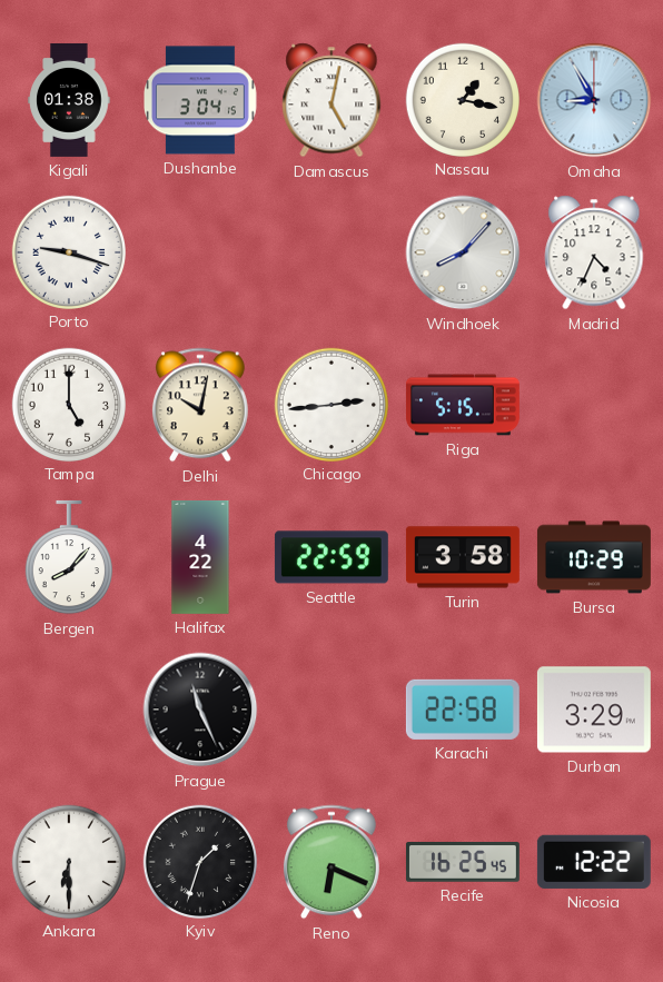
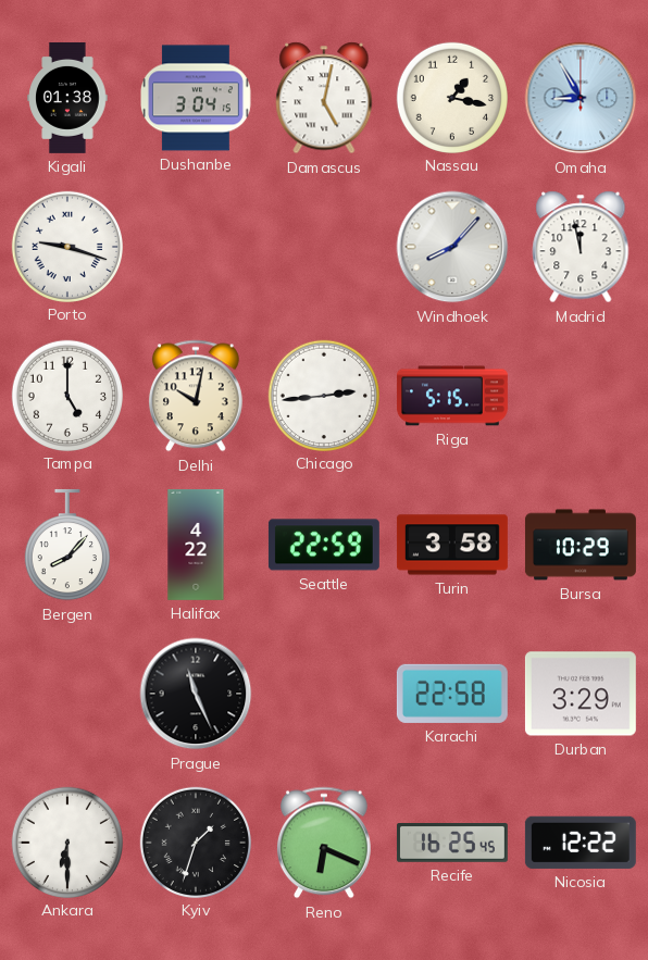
Madrid: 4:34 -> 11:58 (581, 247)
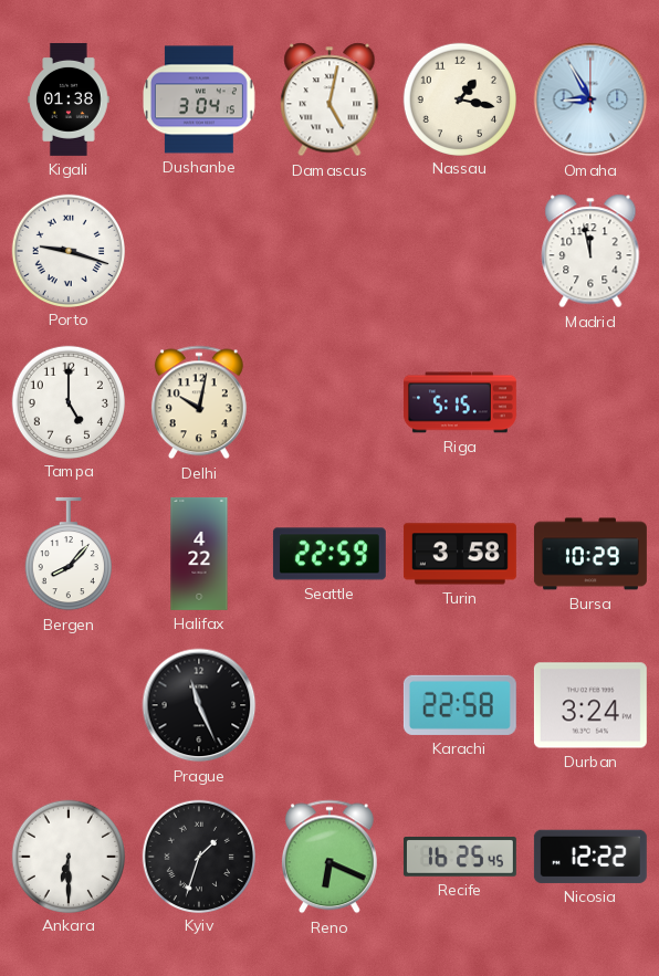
Windhoek: 8:07 -> none (452, 247)
Chicago: 2:44 -> none (323, 395)
Durban: 3:29 -> 3:24 (590, 705)
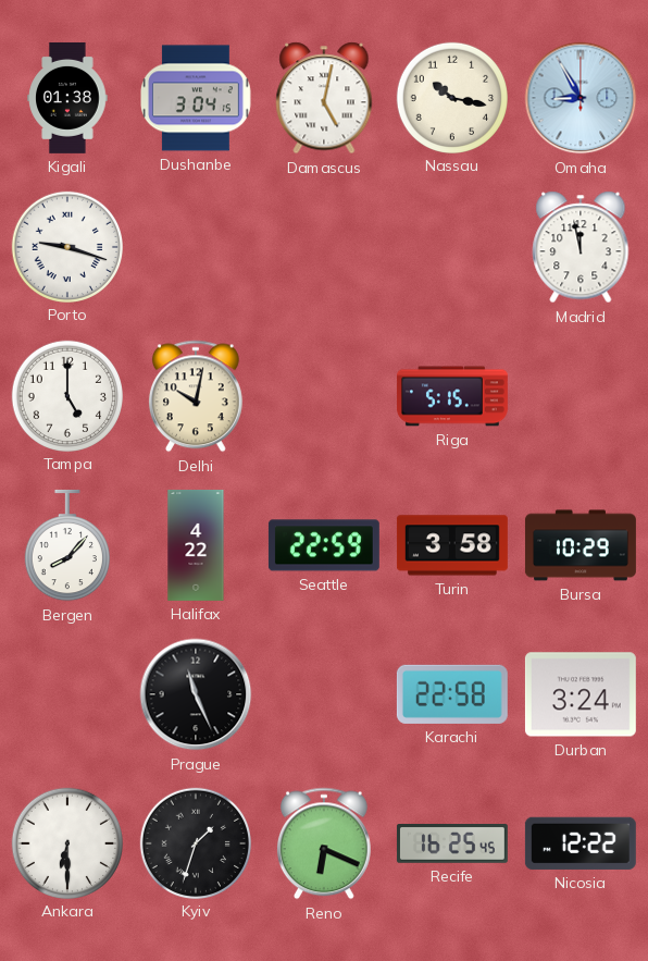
Nassau: 1:17 -> 10:17 (451, 97)
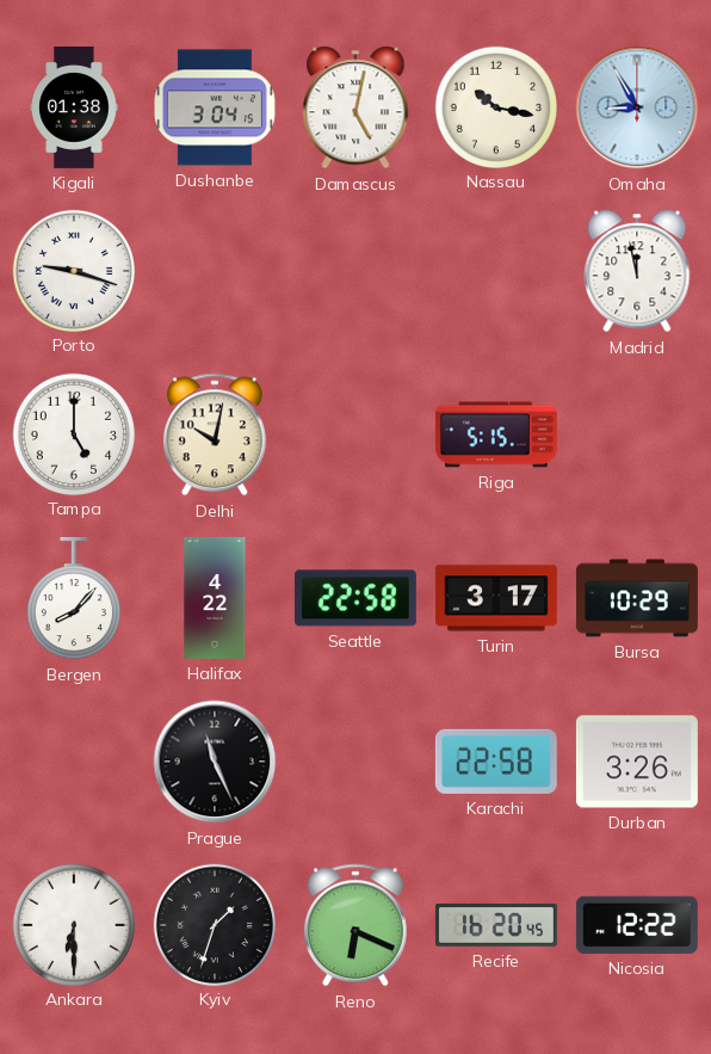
Seattle: 22:59 -> 22:58 (355, 598)
Turin: 3:58 -> 3:17 (496, 598)
Durban: 3:24 -> 3:26 (637, 762)
Recife: 16:25 -> 16:20 (496, 925)
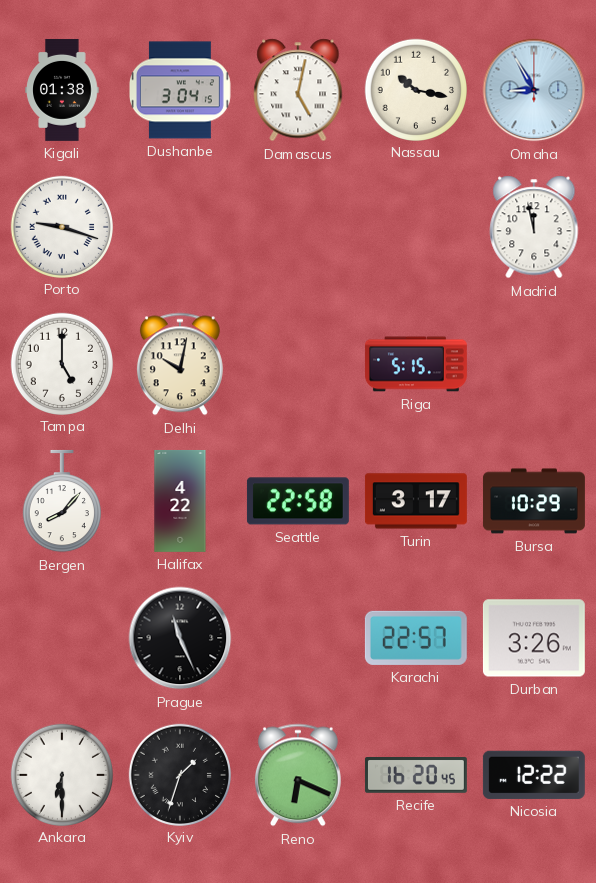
Karachi: 22:58 -> 22:57 (416, 638)
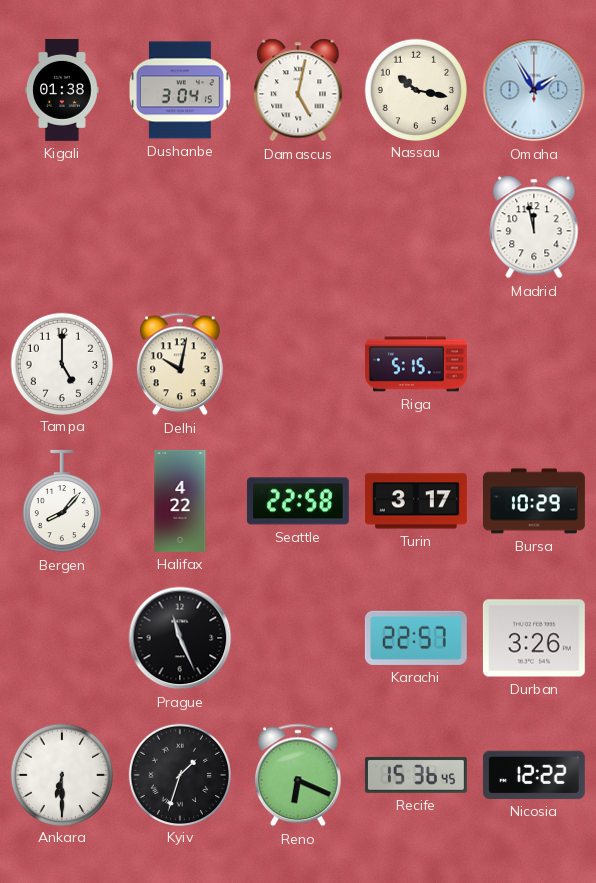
Omaha: 8:55 -> 1:55 (534, 90)
Porto: 9:18 -> none (61, 226)
Recife: 16:20 -> 15:36 (416, 775)
